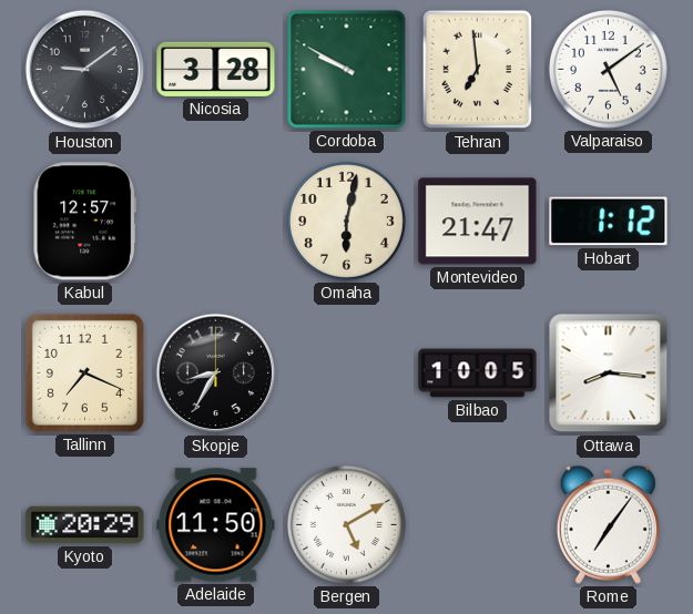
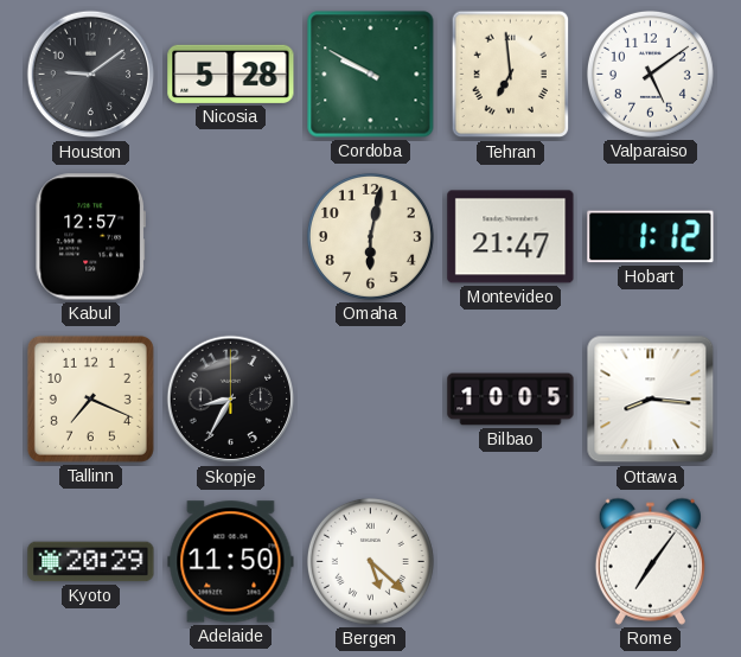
Nicosia: 3:28 -> 5:28 (231, 74)
Bergen: 5:10 -> 5:22 (370, 561)
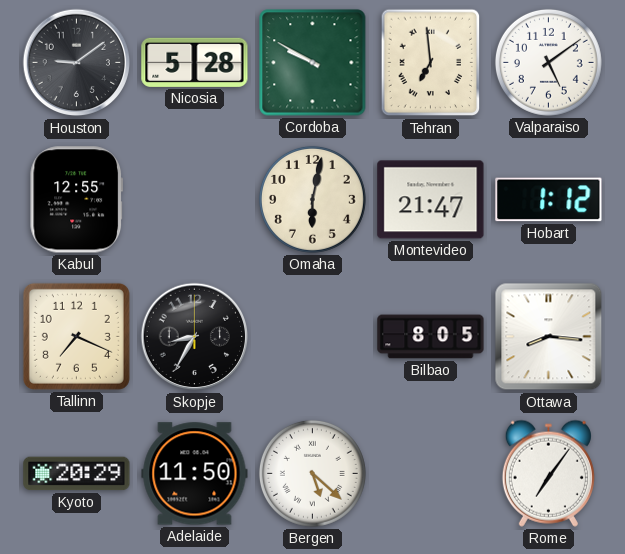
Kabul: 12:57 -> 12:55 (76, 200)
Bilbao: 10:05 -> 8:05 (431, 337)
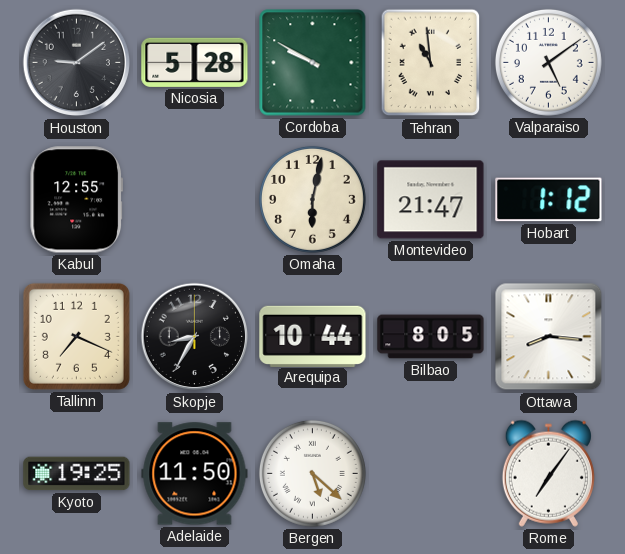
Tehran: 6:59 -> 10:59 (431, 63)
Arequipa: none -> 10:44 (313, 336)
Kyoto: 20:29 -> 19:25 (77, 474)
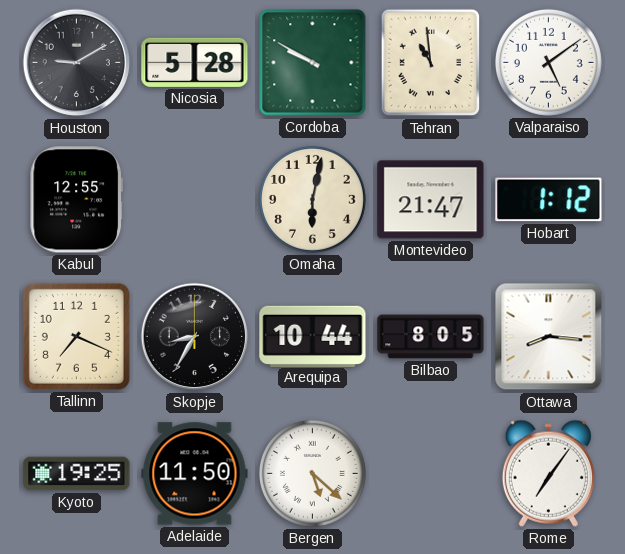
Houston: 9:09 -> 9:10 (77, 63)
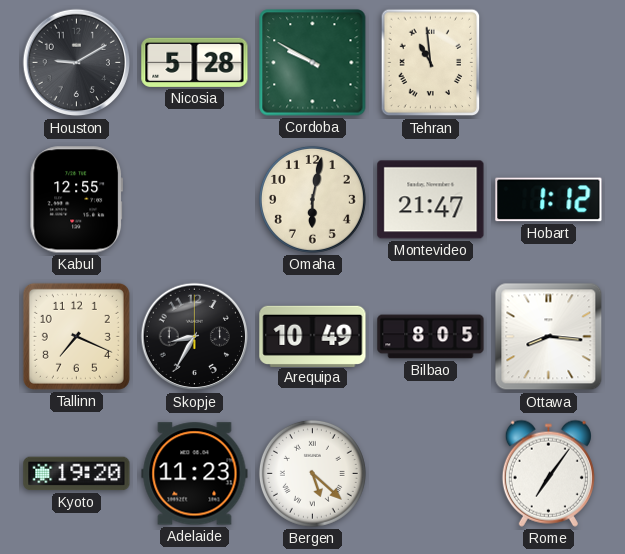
Valparaiso: 5:09 -> none (548, 62)
Arequipa: 10:44 -> 10:49 (313, 336)
Kyoto: 19:25 -> 19:20 (77, 474)
Adelaide: 11:50 -> 11:23 (195, 474)
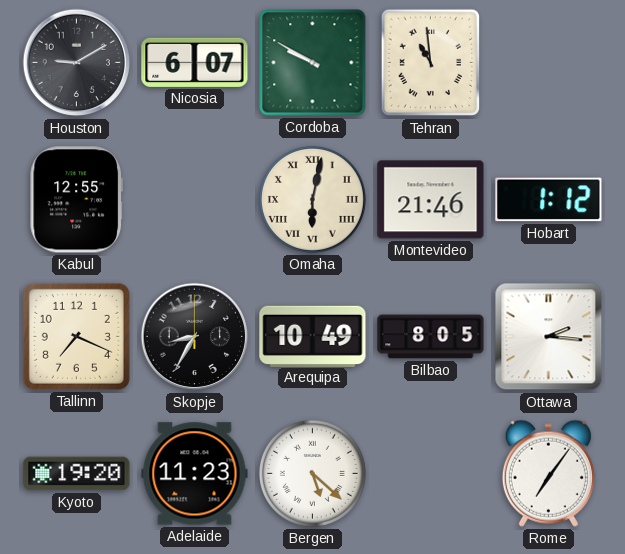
Nicosia: 5:28 -> 6:07 (195, 62)
Omaha numerals: Arabic -> Roman (312, 199)
Montevideo: 21:47 -> 21:46 (431, 200)
Ottawa: 8:16 -> 2:16 (549, 337)
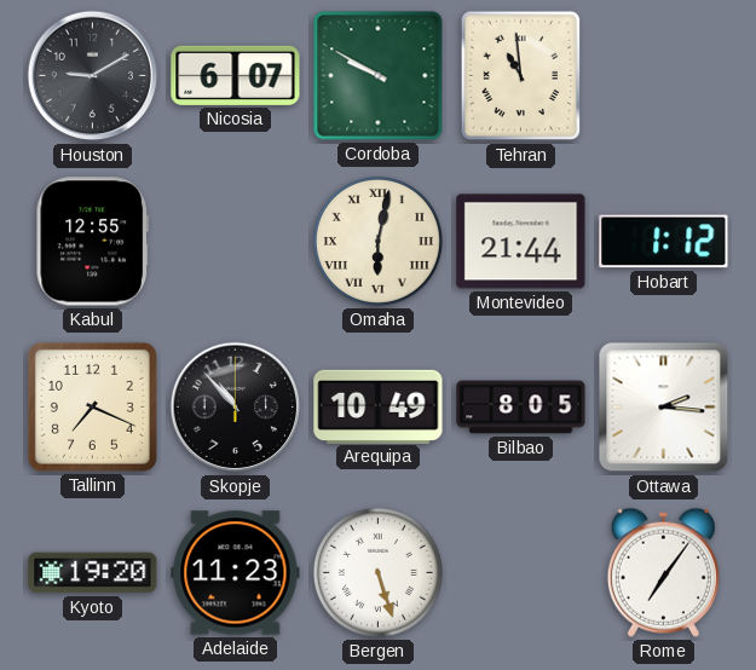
Montevideo: 21:46 -> 21:44 (521, 242)
Skopje: 8:35 -> 10:53 (236, 408)
Bergen: 5:22 -> 5:27 (377, 572)
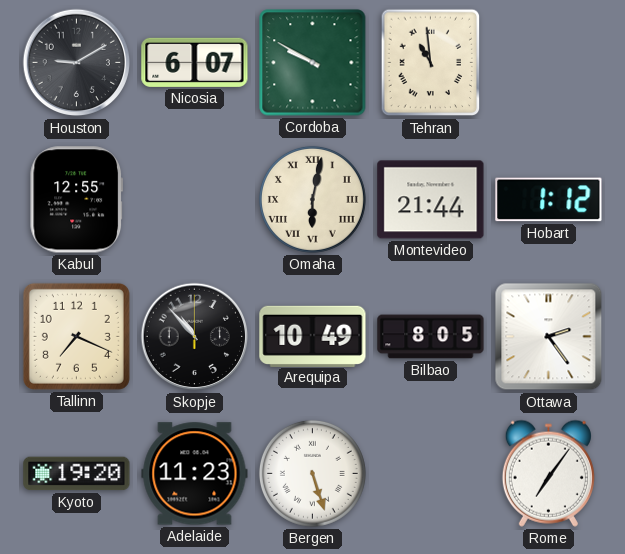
Ottawa: 2:16 -> 2:24 (549, 337)
